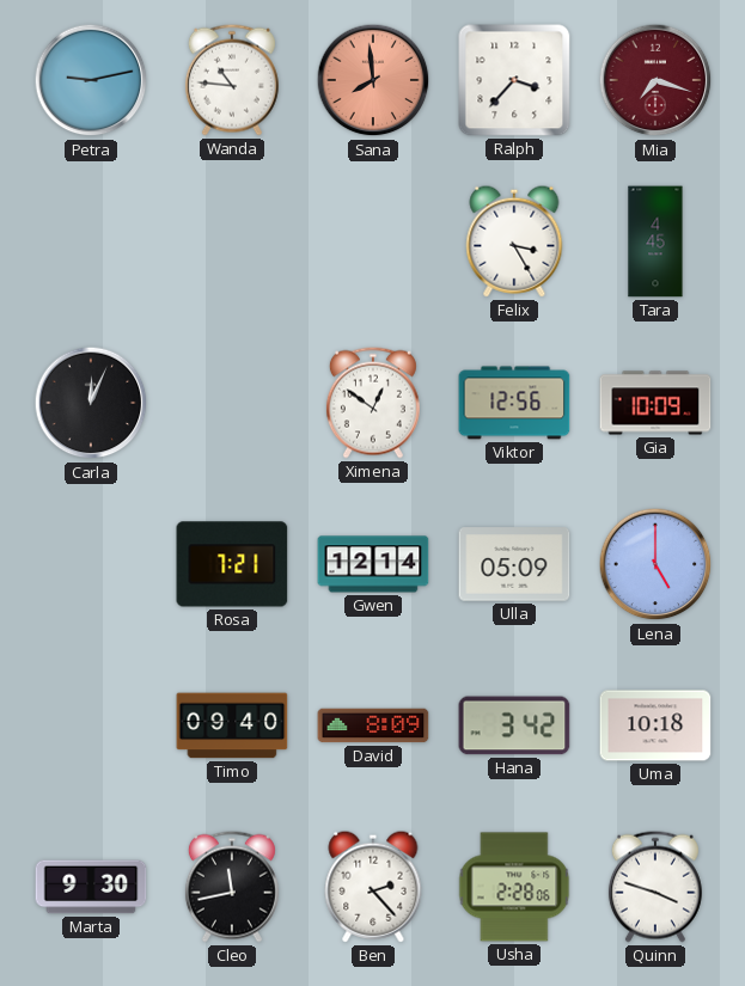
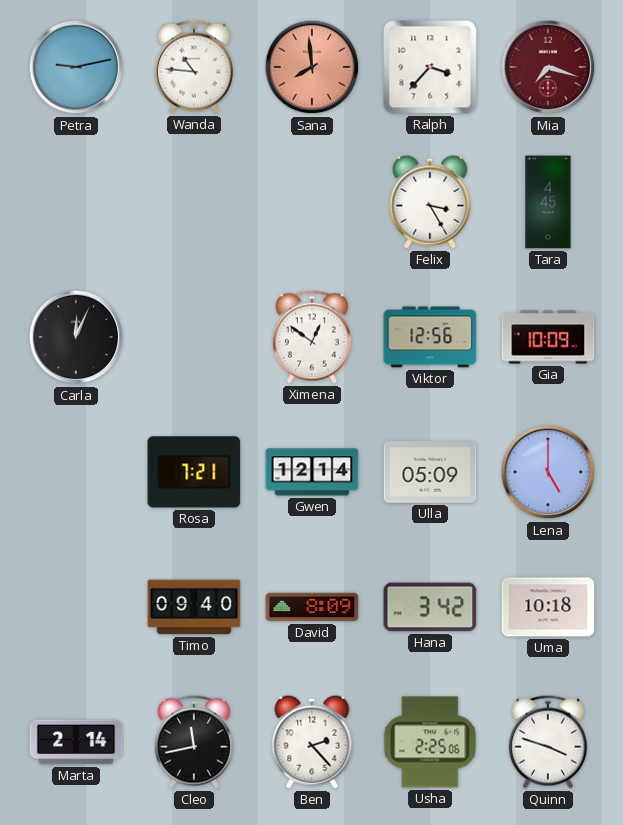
Marta: 9:30 -> 2:14 (76, 742)
Usha: 2:28 -> 2:25 (430, 742)
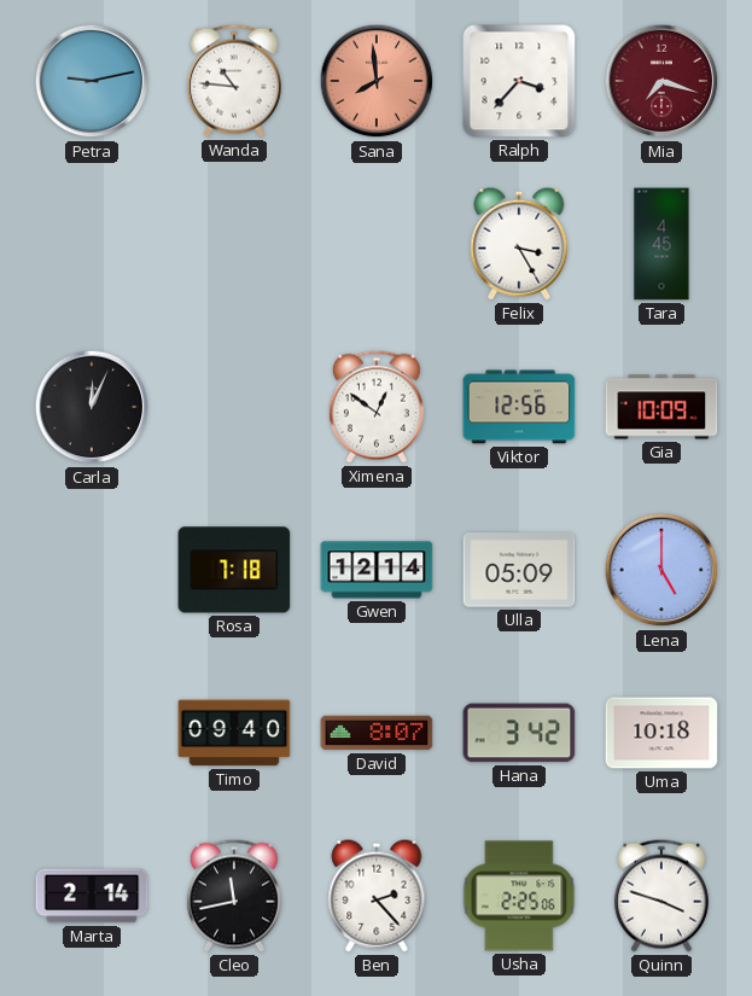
Rosa: 7:21 -> 7:18 (234, 570)
David: 8:09 -> 8:07 (377, 733)
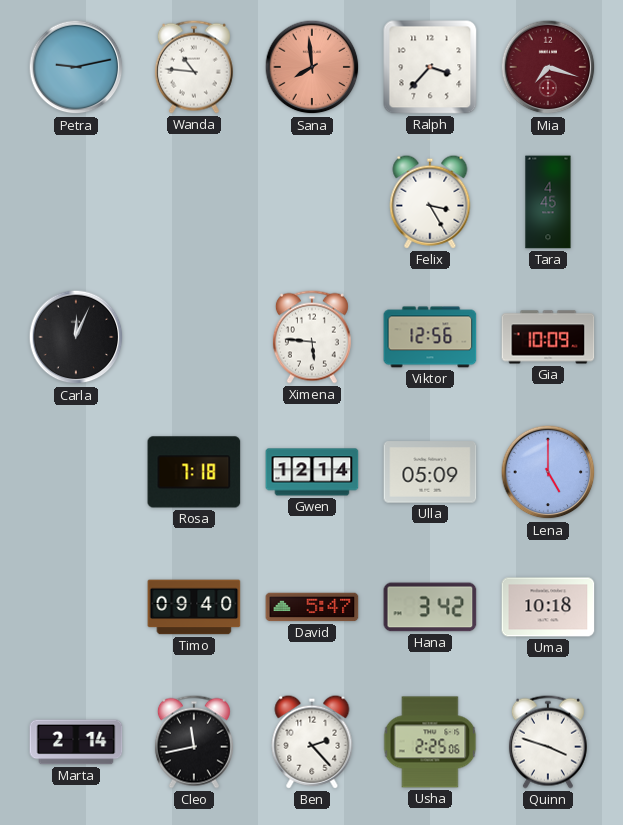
Ximena: 12:51 -> 5:46 (312, 337)
David: 8:07 -> 5:47 (312, 607)
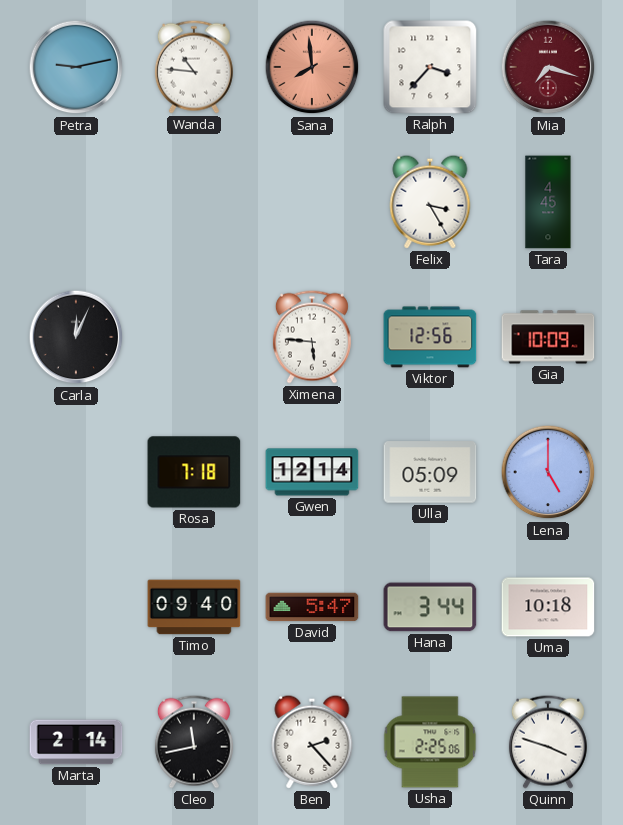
Hana: 3:42 -> 3:44 (430, 607)
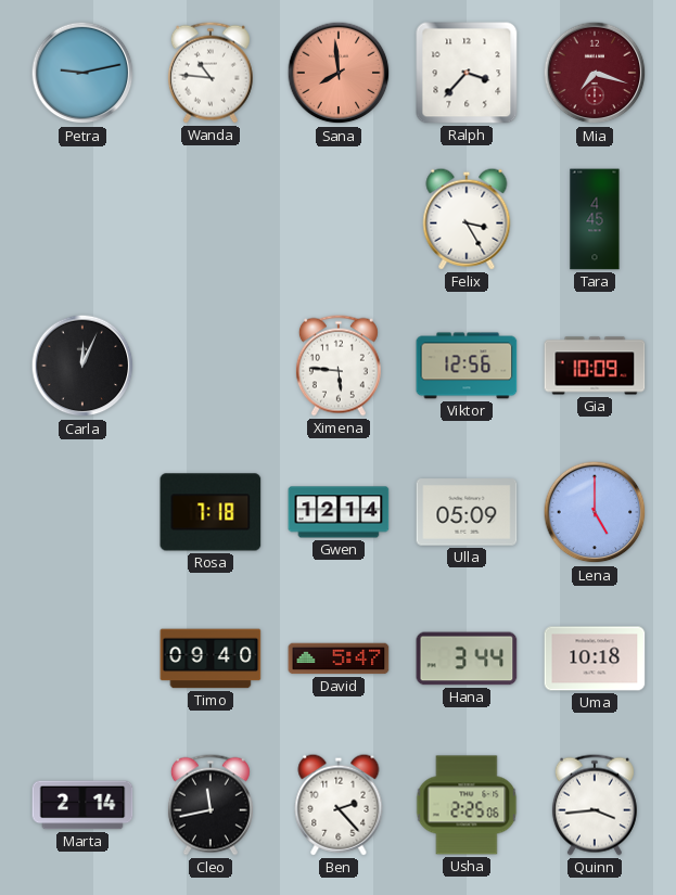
Quinn: 3:48 -> 3:44 (595, 805)
